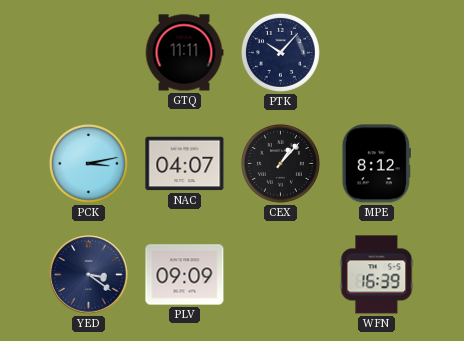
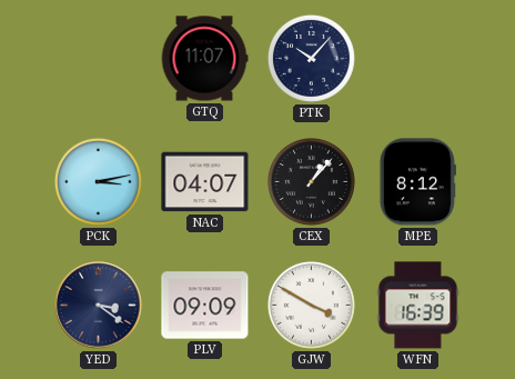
GTQ: 11:11 -> 11:07 (204, 59)
GJW: none -> 3:50 (311, 305)
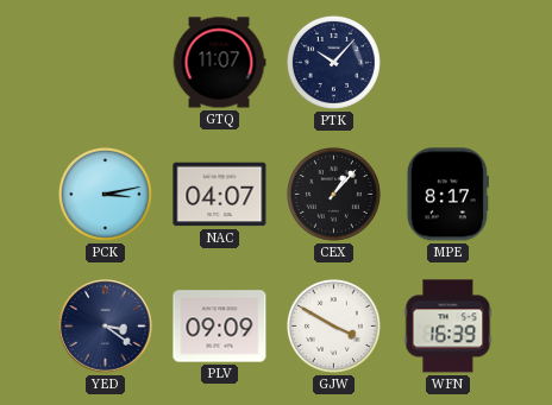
MPE: 8:12 -> 8:17 (447, 195)
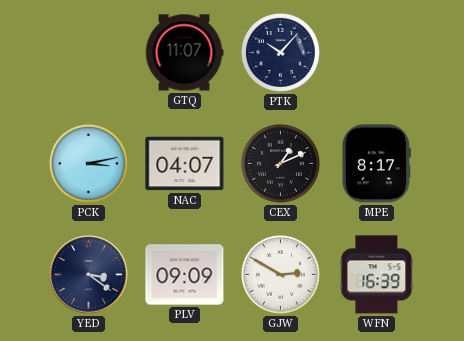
CEX: 1:07 -> 1:11 (280, 163)
GJW: 3:50 -> 2:50 (280, 274)
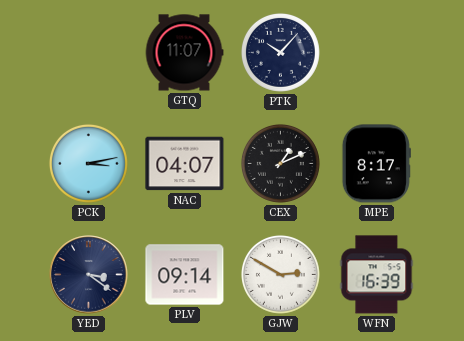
PLV: 09:09 -> 09:14 (185, 275)
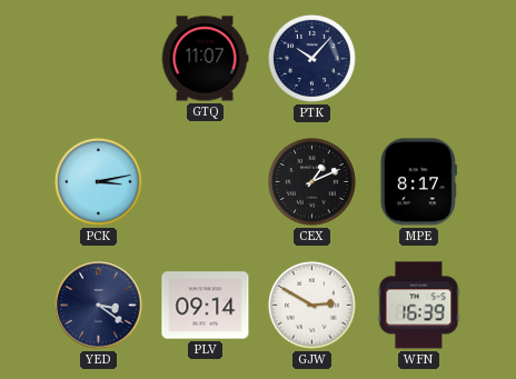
NAC: 04:07 -> none (185, 164)
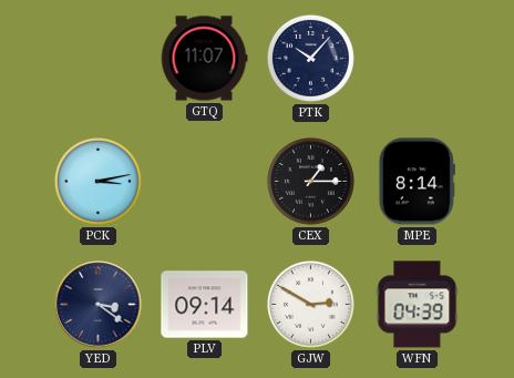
CEX: 1:11 -> 1:15 (310, 181)
MPE: 8:17 -> 8:14 (417, 182)
WFN: 16:39 -> 04:39 (418, 305)
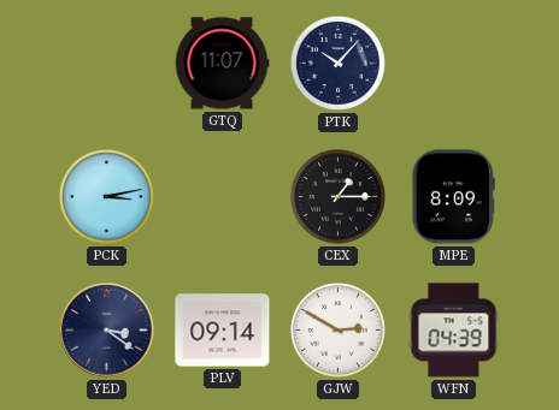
MPE: 8:14 -> 8:09 (453, 197)
